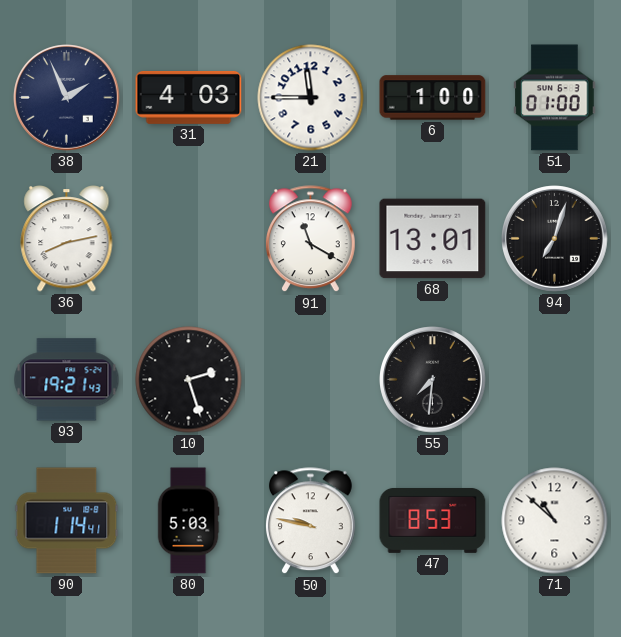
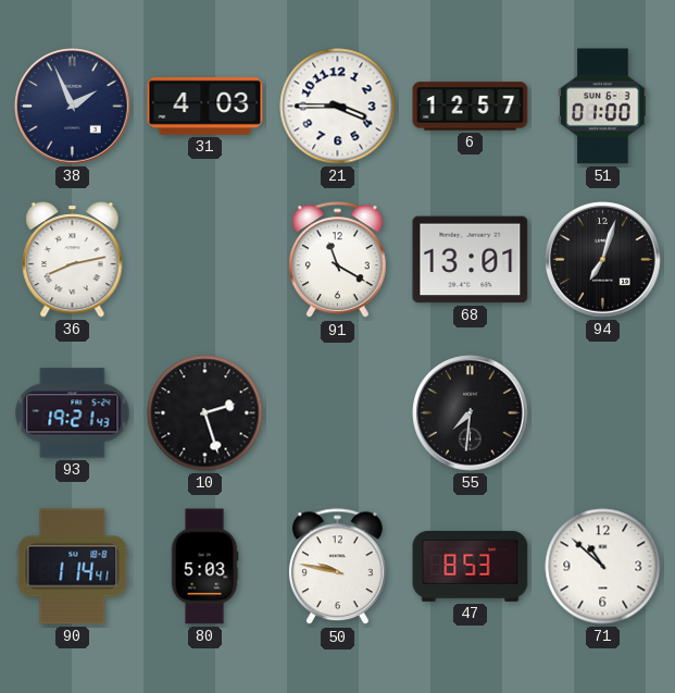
21: 11:45 -> 3:45 (338, 107)
6: 1:00 -> 12:57 (471, 107)
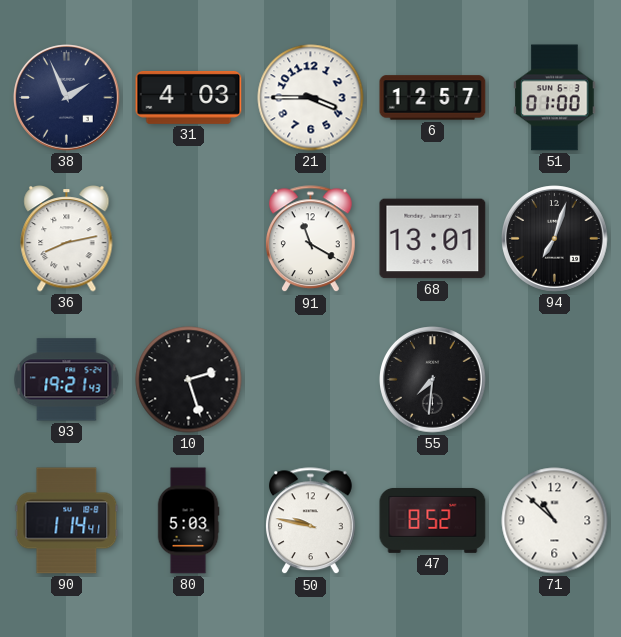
47: 8:53 -> 8:52 (433, 520)
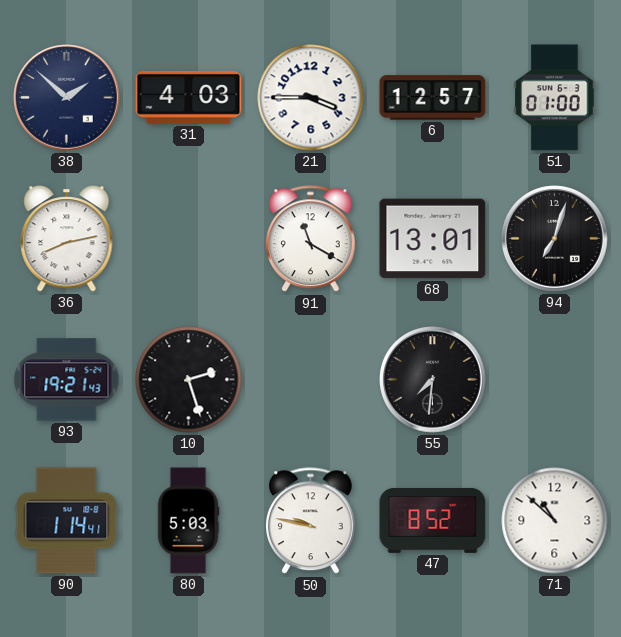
38: 1:56 -> 1:52 (67, 98)
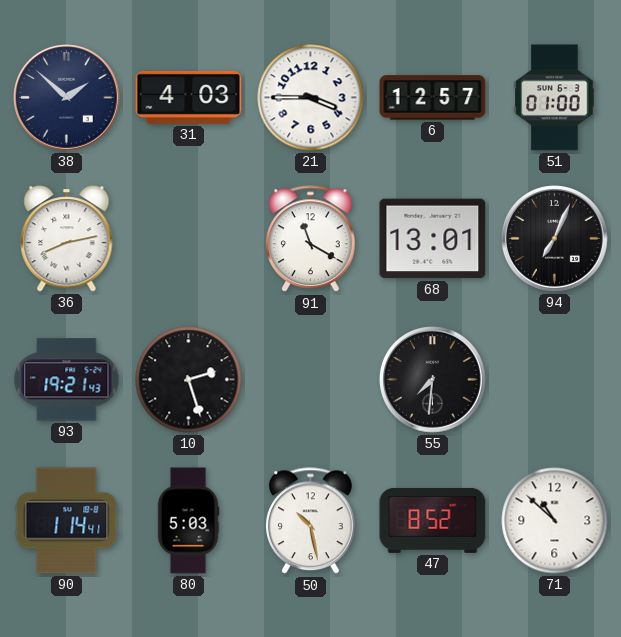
94: 7:03 -> 7:04 (555, 239)
50: 9:47 -> 10:28 (310, 521)
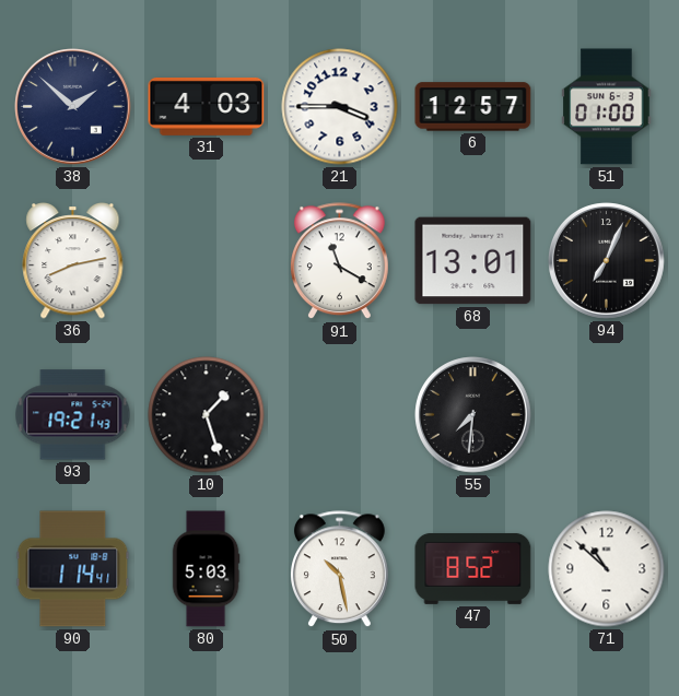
10: 2:27 -> 1:27 (207, 415)
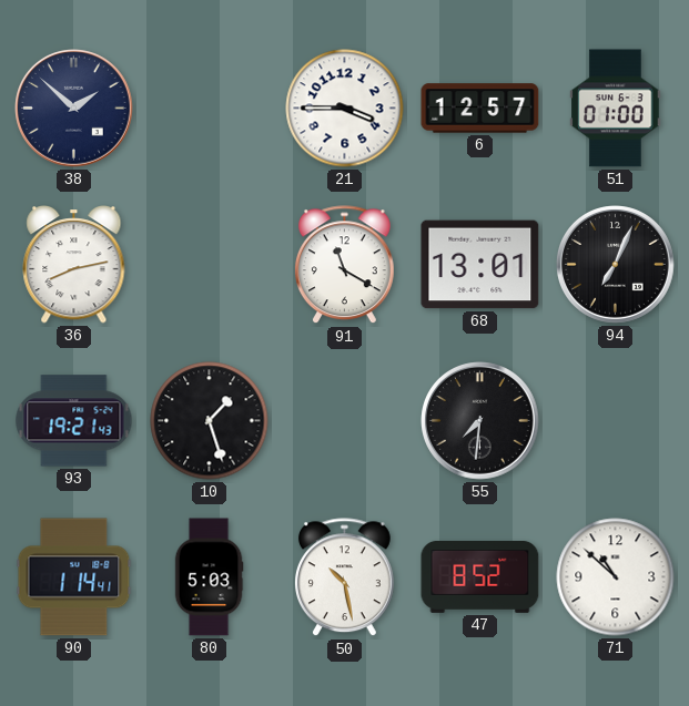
31: 4:03 -> none (207, 106)
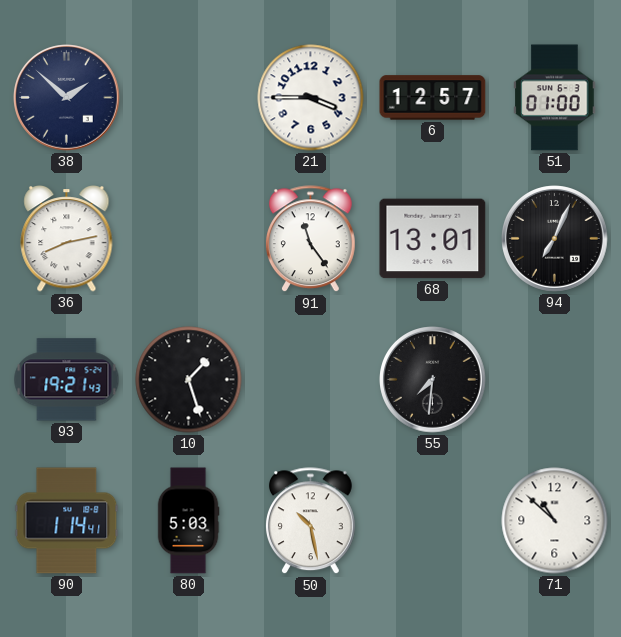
91: 11:20 -> 11:24 (310, 239)
47: 8:52 -> none (480, 576)
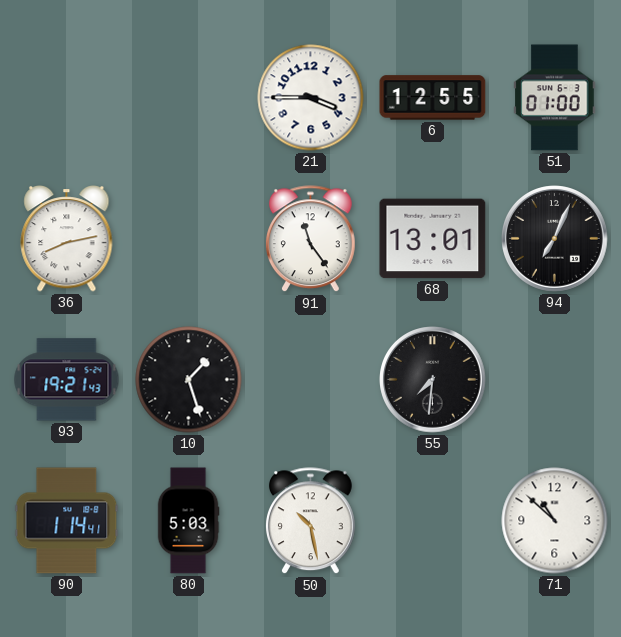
38: 1:52 -> none (67, 98)
6: 12:57 -> 12:55 (433, 98)
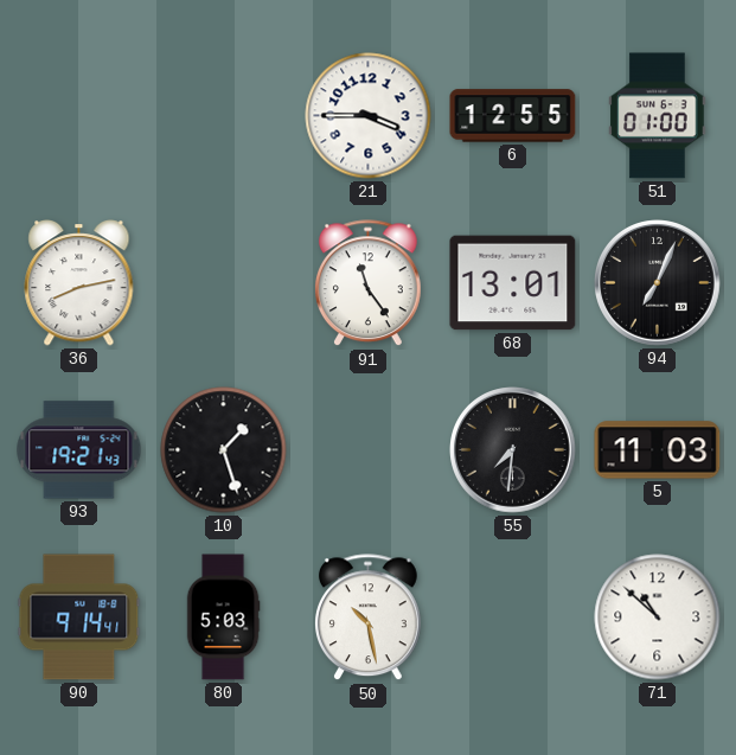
5: none -> 11:03 (658, 450)
90: 1:14 -> 9:14 (79, 618)
